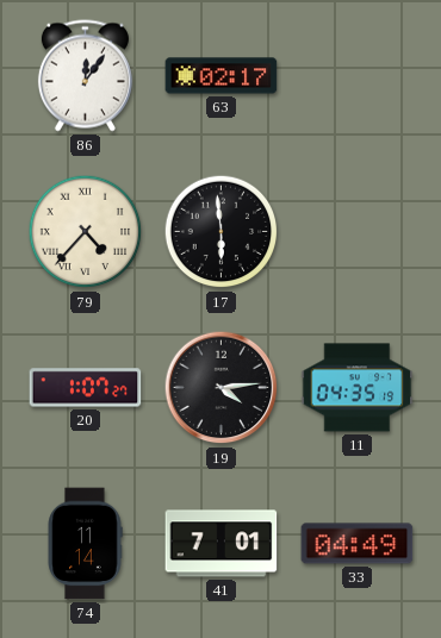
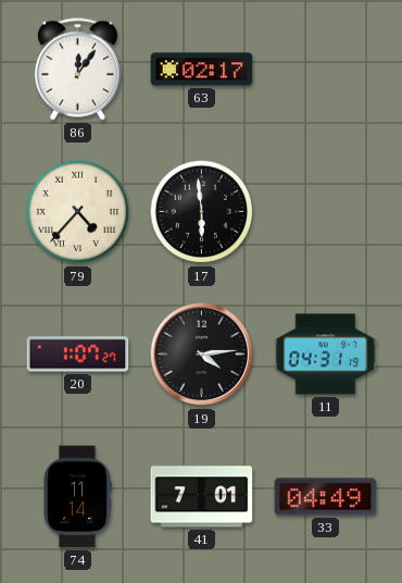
11: 04:35 -> 04:31 (326, 355)
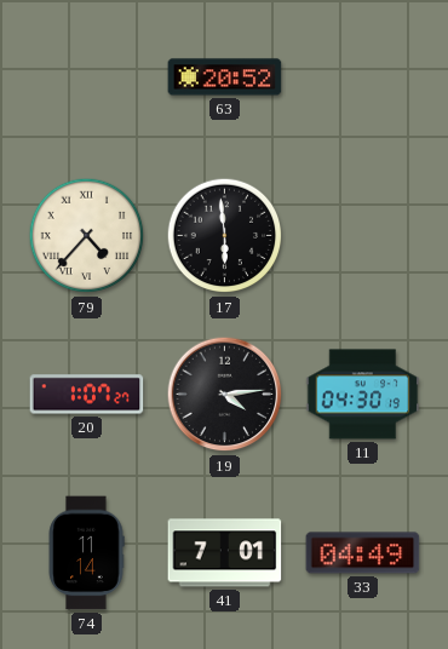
86: 12:06 -> none (77, 70)
63: 02:17 -> 20:52 (225, 77)
11: 04:31 -> 04:30 (363, 395)
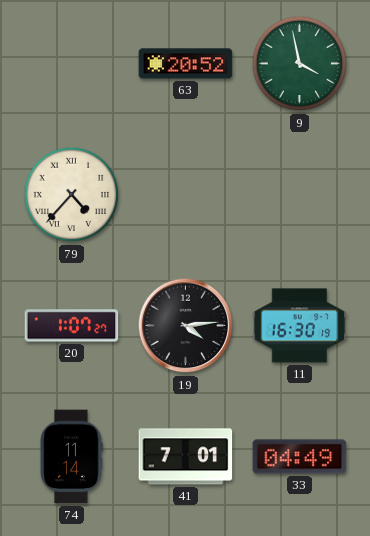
9: none -> 3:58 (300, 64)
17: 5:59 -> none (225, 236)
11: 04:30 -> 16:30 (300, 326)
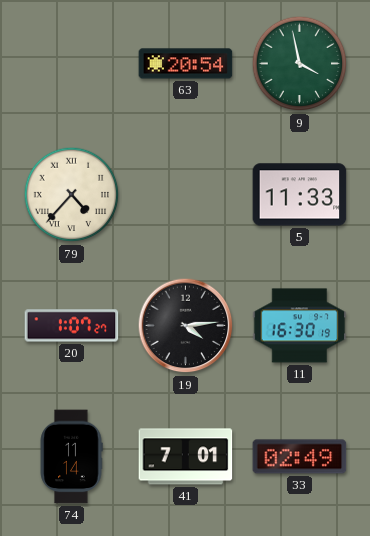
63: 20:52 -> 20:54 (186, 64)
5: none -> 11:33 (300, 195)
33: 04:49 -> 02:49 (300, 457)
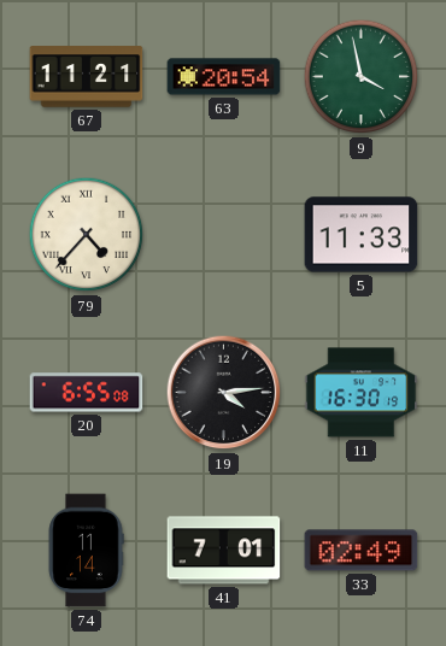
67: none -> 11:21 (87, 77)
20: 1:07 -> 6:55 (87, 393)
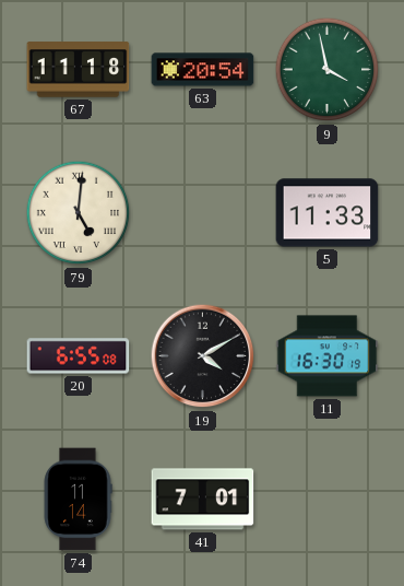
67: 11:21 -> 11:18 (79, 70)
79: 4:37 -> 5:01 (79, 213)
19: 4:14 -> 4:10 (203, 356)
33: 02:49 -> none (362, 551)
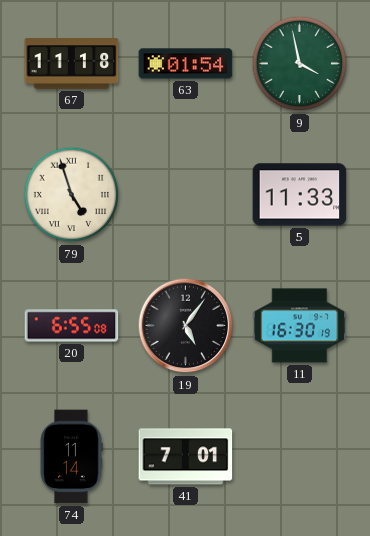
63: 20:54 -> 01:54 (186, 64)
79: 5:01 -> 4:57 (72, 195)
19: 4:10 -> 5:06 (186, 326)
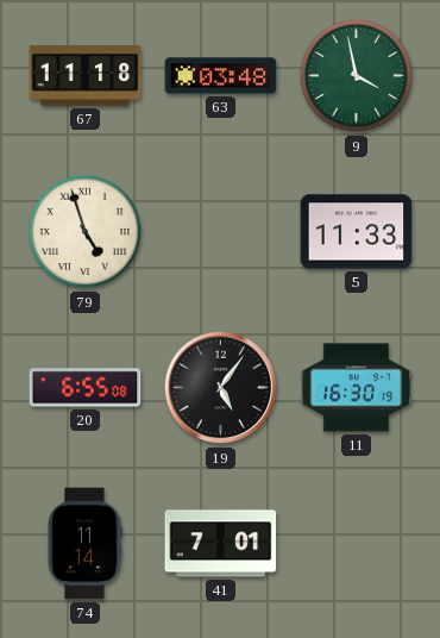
63: 01:54 -> 03:48 (221, 76)
